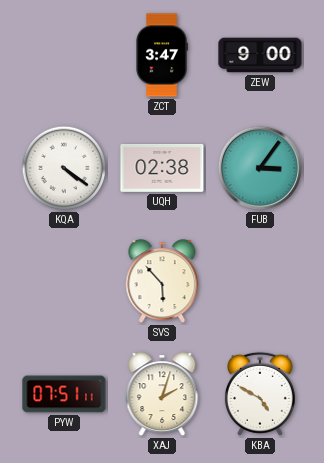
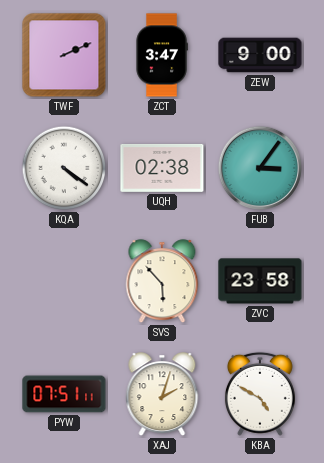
TWF: none -> 2:11 (64, 55)
ZVC: none -> 23:58 (260, 281)
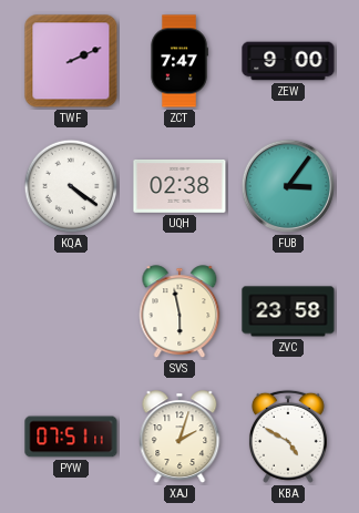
ZCT: 3:47 -> 7:47 (179, 61)
SVS: 5:53 -> 5:58 (179, 312)
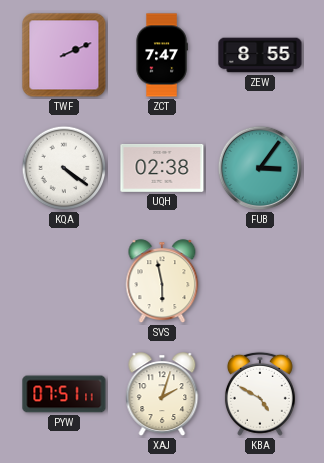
ZEW: 9:00 -> 8:55 (260, 55)
ZVC: 23:58 -> none (288, 311)
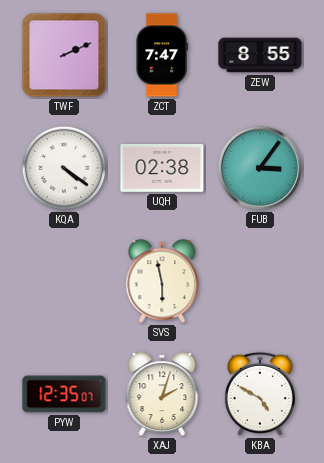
PYW: 07:51 -> 12:35 (64, 394)
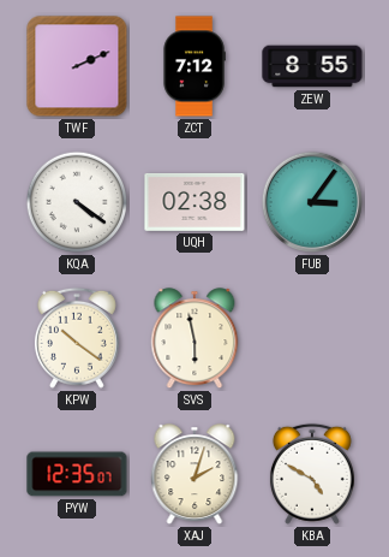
ZCT: 7:47 -> 7:12 (194, 66)
KPW: none -> 10:21 (77, 338)
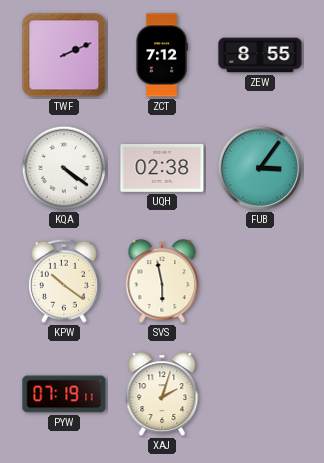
PYW: 12:35 -> 07:19 (64, 394)
KBA: 4:50 -> none (312, 474)
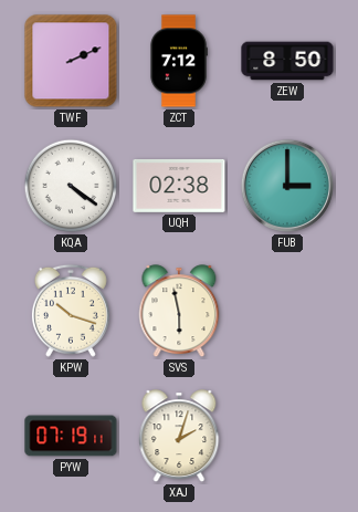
ZEW: 8:55 -> 8:50 (287, 61)
FUB: 3:06 -> 3:00 (287, 186)
KPW: 10:21 -> 10:18 (71, 311)
